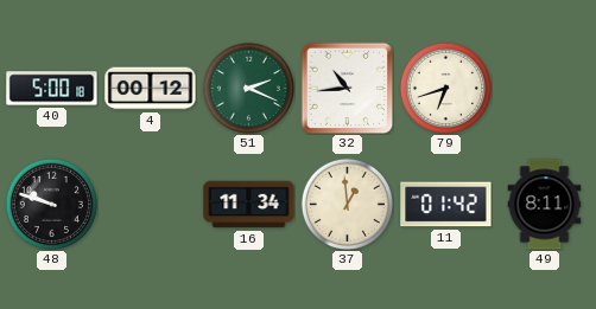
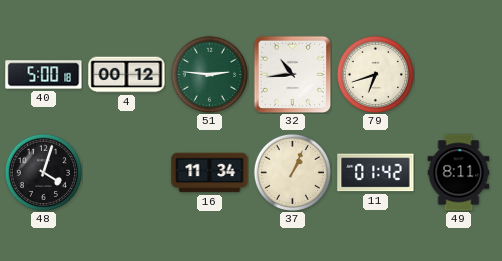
51: 2:19 -> 2:46 (209, 74)
48: 9:48 -> 4:03 (43, 172)
37: 12:59 -> 1:04 (292, 172)
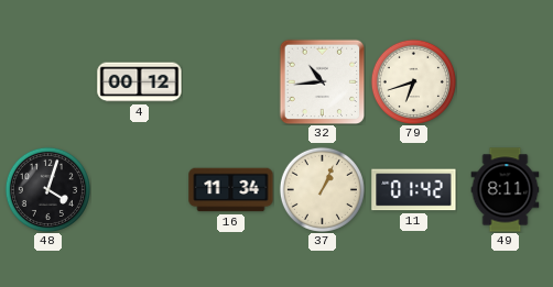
40: 5:00 -> none (44, 75)
51: 2:46 -> none (209, 74)
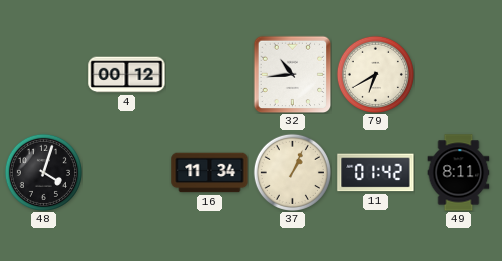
79: 6:42 -> 6:40 (375, 74)
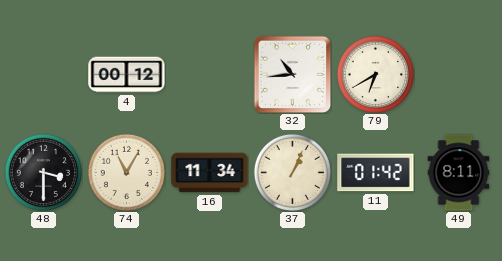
48: 4:03 -> 3:30 (43, 172)
74: none -> 11:05 (126, 172)
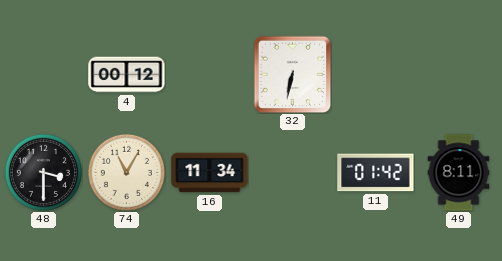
32: 10:44 -> 6:32 (292, 74)
79: 6:40 -> none (375, 74)
37: 1:04 -> none (292, 172)
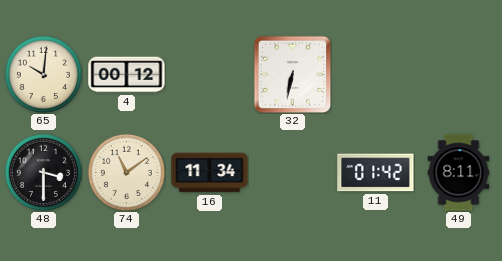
65: none -> 10:01 (43, 74)
74: 11:05 -> 11:09 (126, 172)
